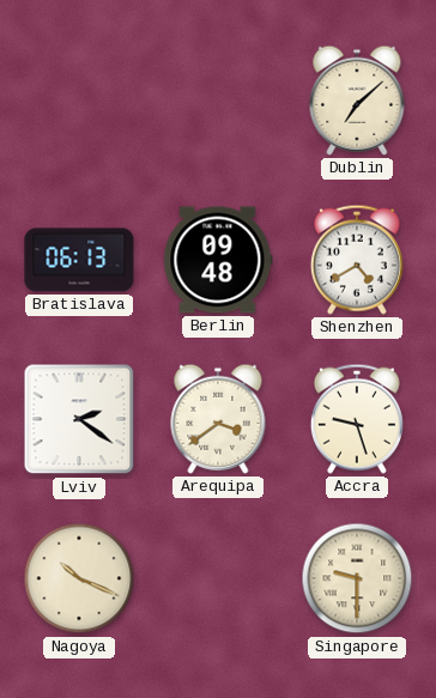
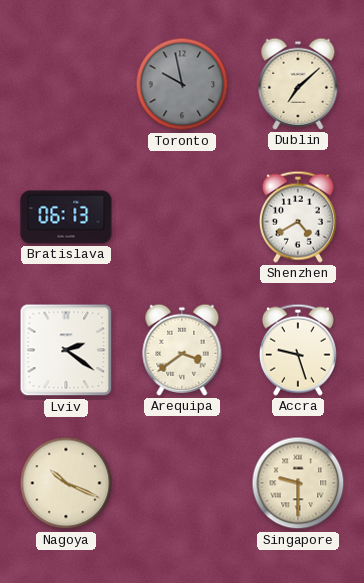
Toronto: none -> 9:58 (182, 84)
Berlin: 09:48 -> none (218, 260)
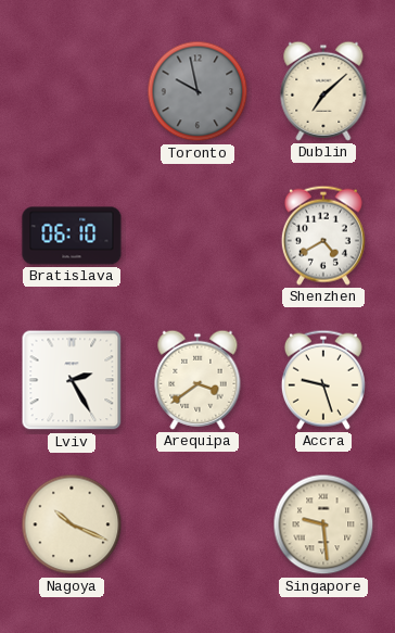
Bratislava: 06:13 -> 06:10 (72, 236)
Lviv: 2:21 -> 2:25 (72, 380)
Singapore: 9:30 -> 9:29 (323, 524)
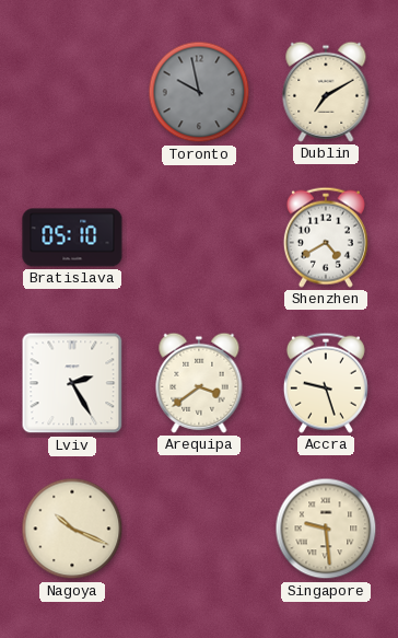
Dublin: 7:08 -> 7:10 (326, 92)
Bratislava: 06:10 -> 05:10 (72, 237)
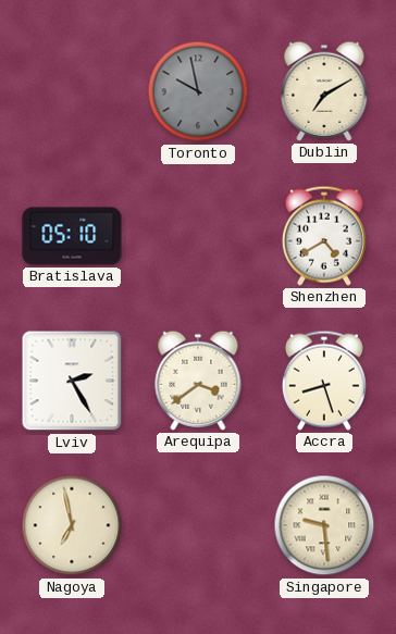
Accra: 9:27 -> 8:27 (324, 381)
Nagoya: 10:19 -> 6:58 (72, 525)
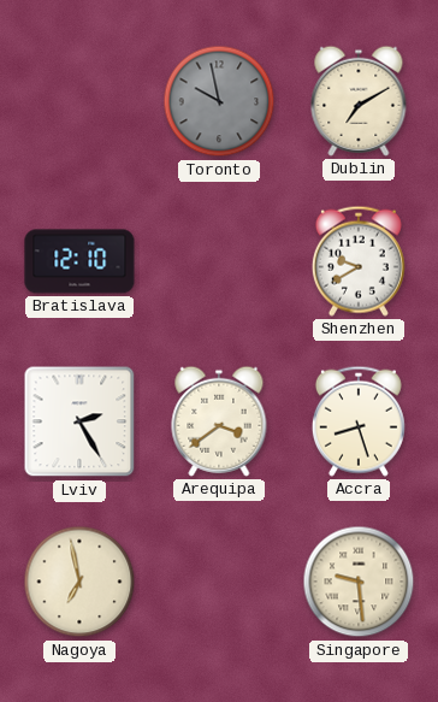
Bratislava: 05:10 -> 12:10 (79, 261)
Shenzhen: 4:40 -> 9:40 (359, 261)
